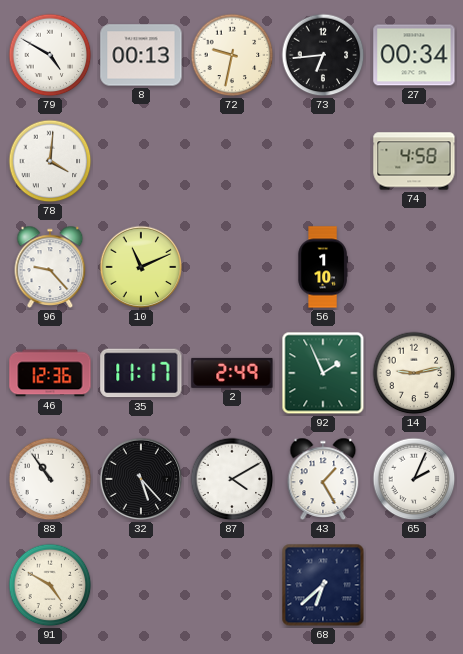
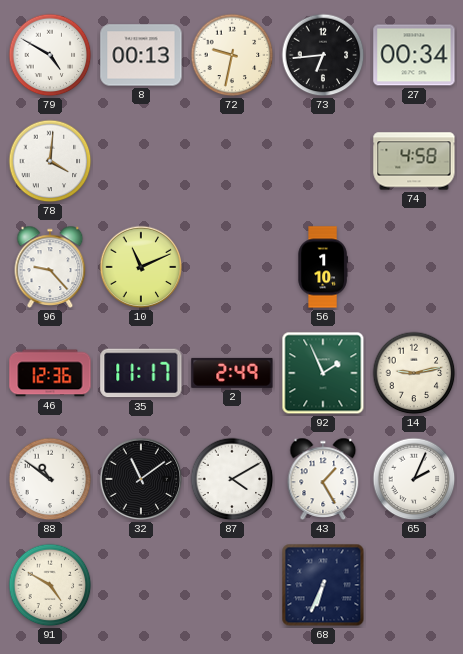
88: 10:54 -> 10:51 (50, 479)
32: 5:23 -> 11:09 (141, 479)
68: 6:38 -> 6:34 (323, 585)
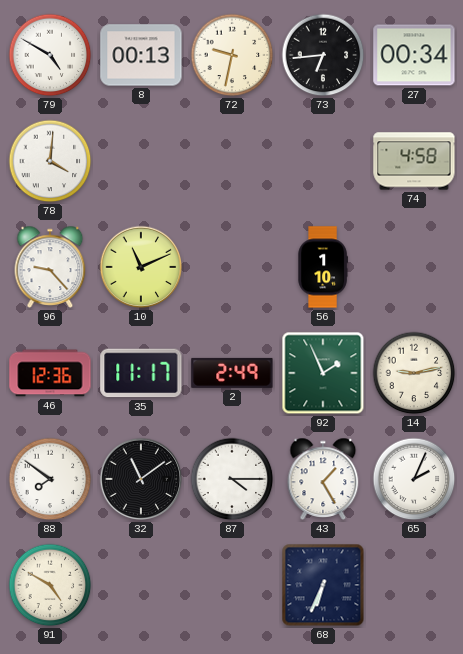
88: 10:51 -> 7:51 (50, 479)
87: 4:10 -> 4:15 (232, 479)
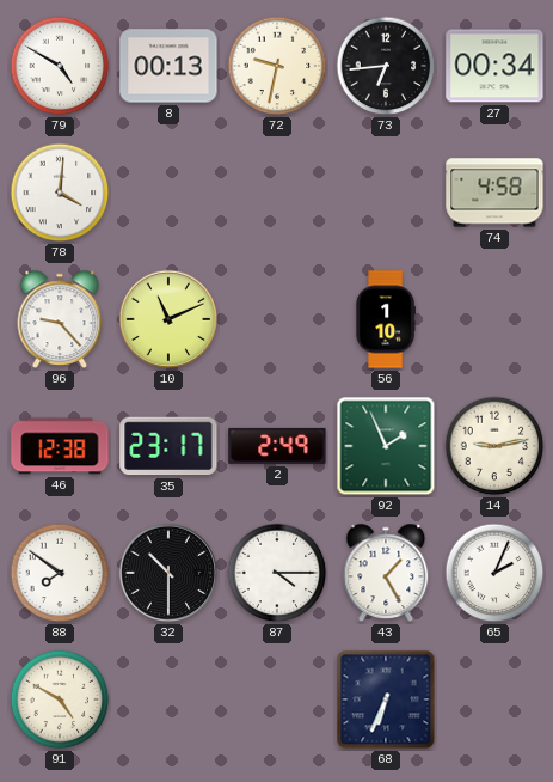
46: 12:36 -> 12:38 (60, 446)
35: 11:17 -> 23:17 (168, 446)
32: 11:09 -> 10:30 (168, 573)
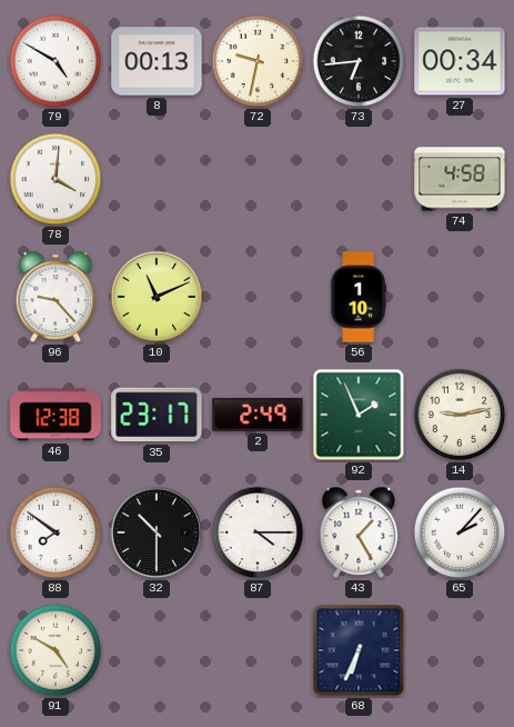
65: 2:04 -> 2:07 (460, 532)
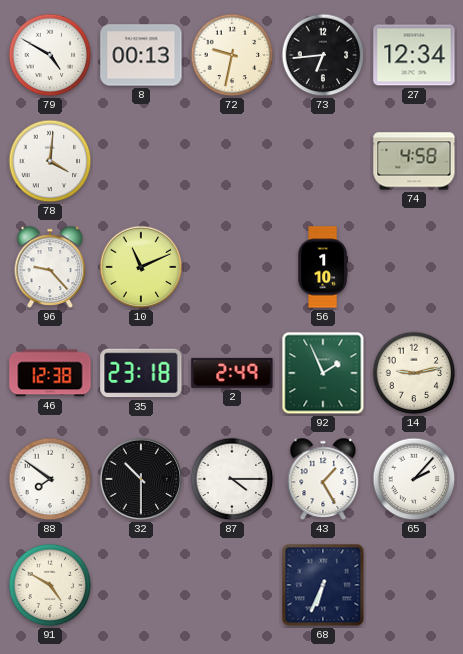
27: 00:34 -> 12:34 (414, 55)
35: 23:17 -> 23:18 (141, 373)
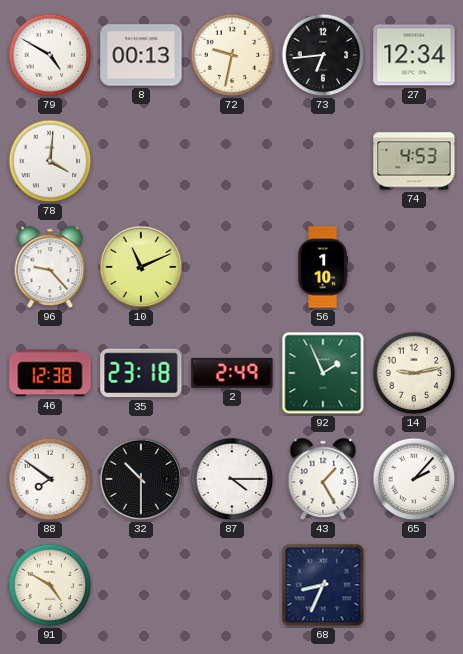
74: 4:58 -> 4:53 (414, 161)
68: 6:34 -> 8:34 (323, 585)
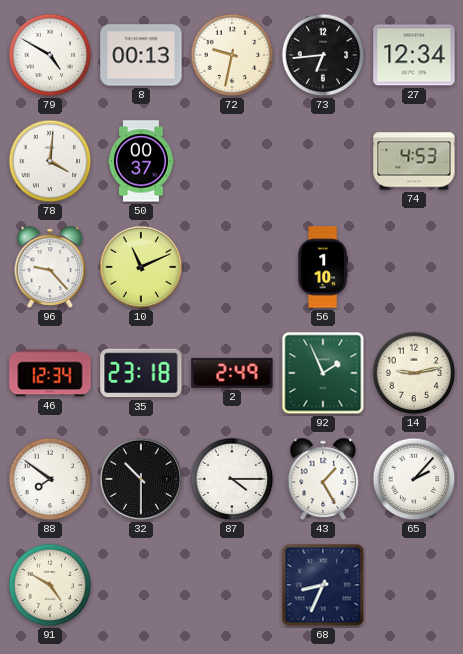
50: none -> 00:37 (142, 161)
46: 12:38 -> 12:34 (50, 373)
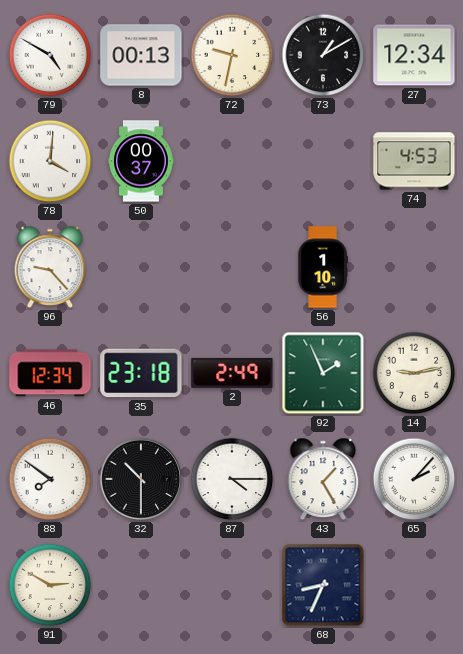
73: 6:44 -> 1:10 (323, 55)
10: 11:11 -> none (141, 267)
91: 4:50 -> 2:50 (50, 585)
